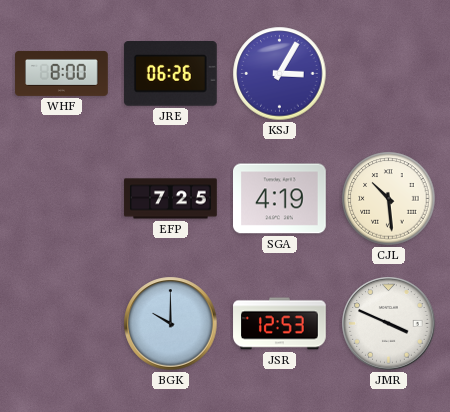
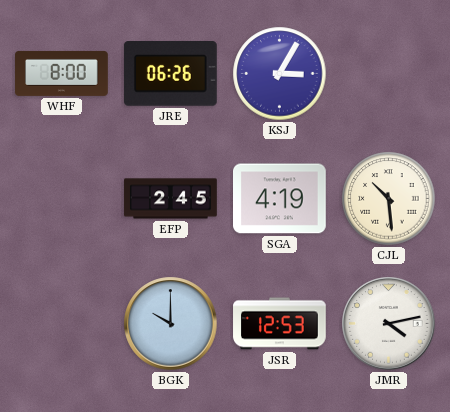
EFP: 7:25 -> 2:45 (171, 199)
JMR: 3:49 -> 4:13 (389, 324)
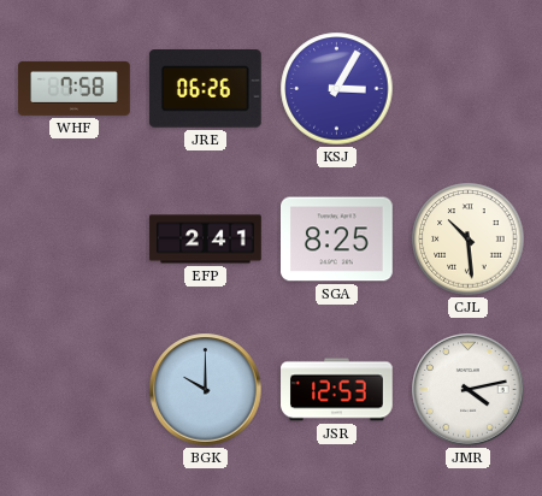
WHF: 8:00 -> 7:58 (75, 88)
EFP: 2:45 -> 2:41 (206, 240)
SGA: 4:19 -> 8:25 (337, 240)
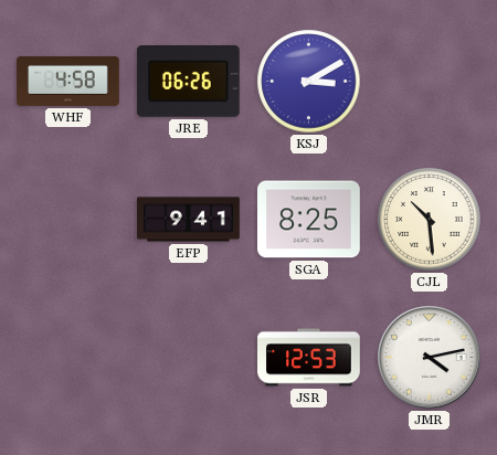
WHF: 7:58 -> 4:58 (68, 81)
KSJ: 3:05 -> 3:10 (309, 82)
EFP: 2:41 -> 9:41 (189, 220)
BGK: 10:00 -> none (206, 390)
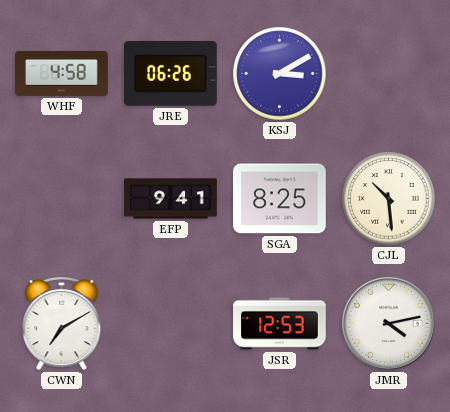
CWN: none -> 7:10 (62, 324)
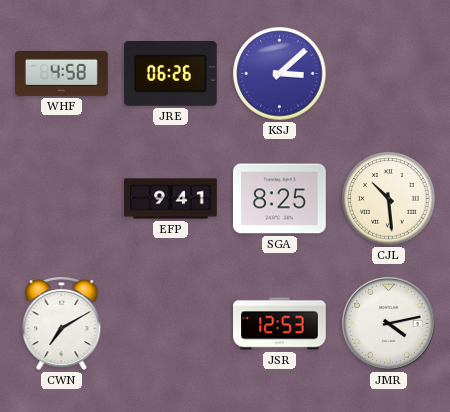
KSJ: 3:10 -> 3:08 (280, 74)
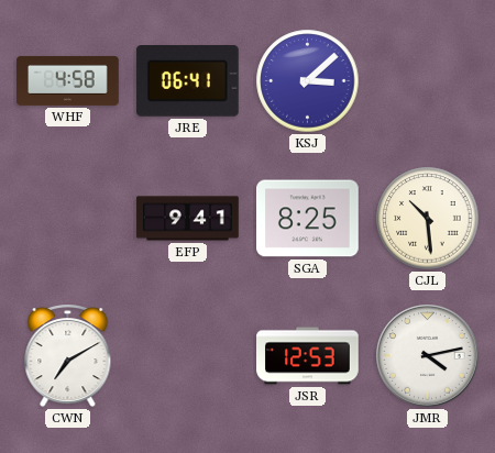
JRE: 06:26 -> 06:41 (187, 81)
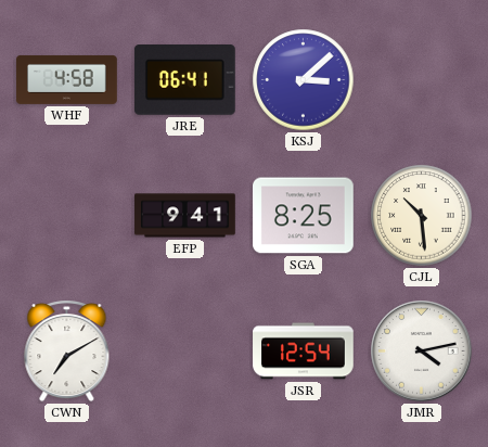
JSR: 12:53 -> 12:54 (304, 352)
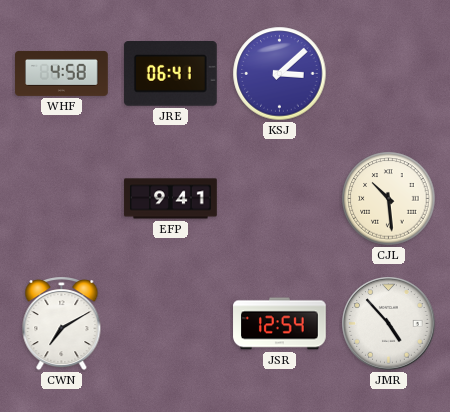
SGA: 8:25 -> none (304, 216)
JMR: 4:13 -> 4:53 (389, 324)
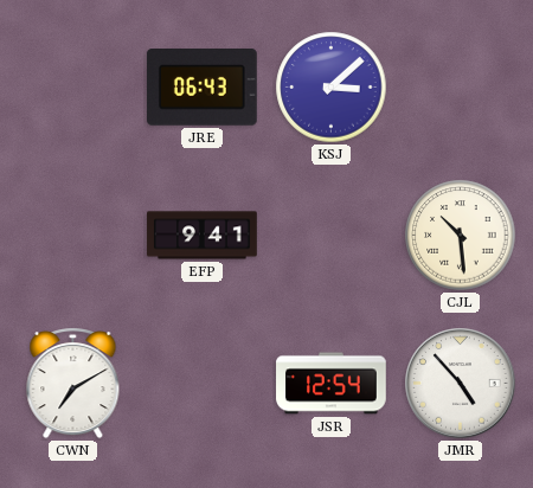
WHF: 4:58 -> none (62, 73)
JRE: 06:41 -> 06:43 (201, 88)
